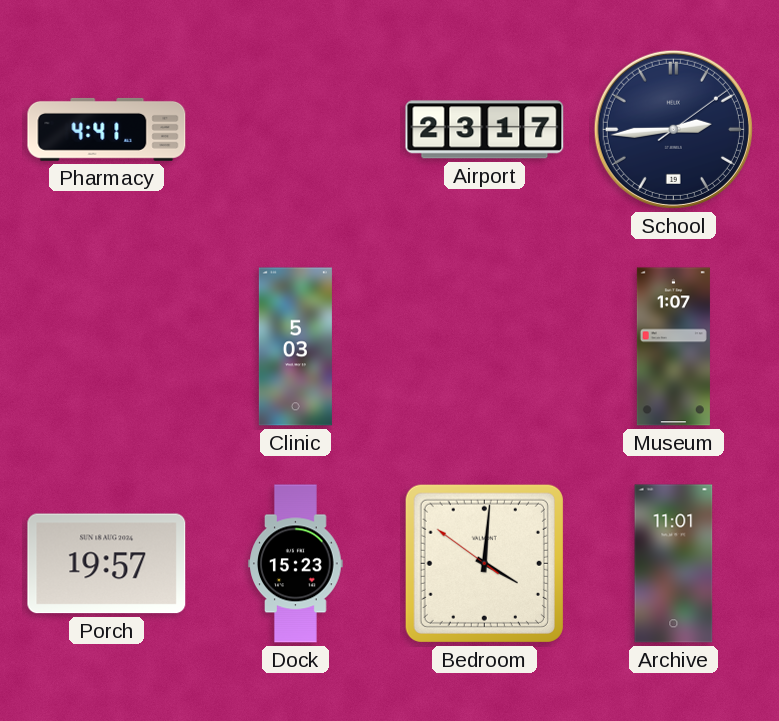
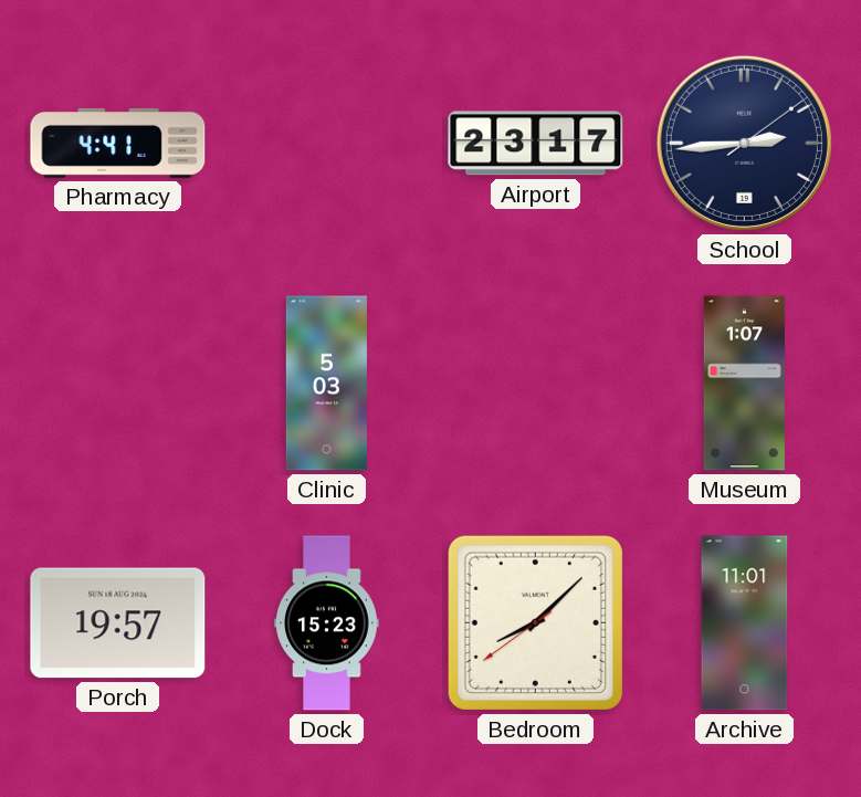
Bedroom: 4:00 -> 8:07 (535, 622)
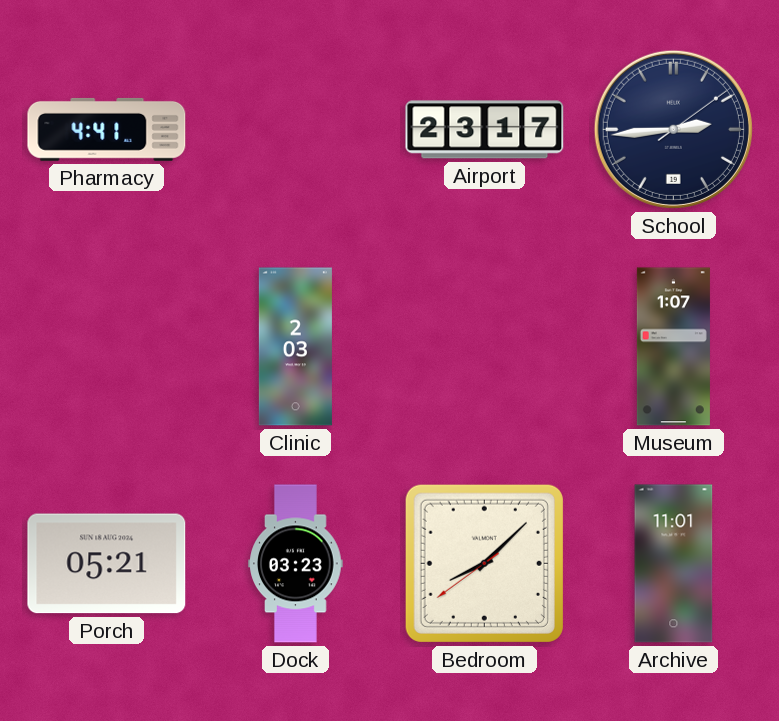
Clinic: 5:03 -> 2:03 (295, 347)
Porch: 19:57 -> 05:21 (107, 564)
Dock: 15:23 -> 03:23 (296, 564)
